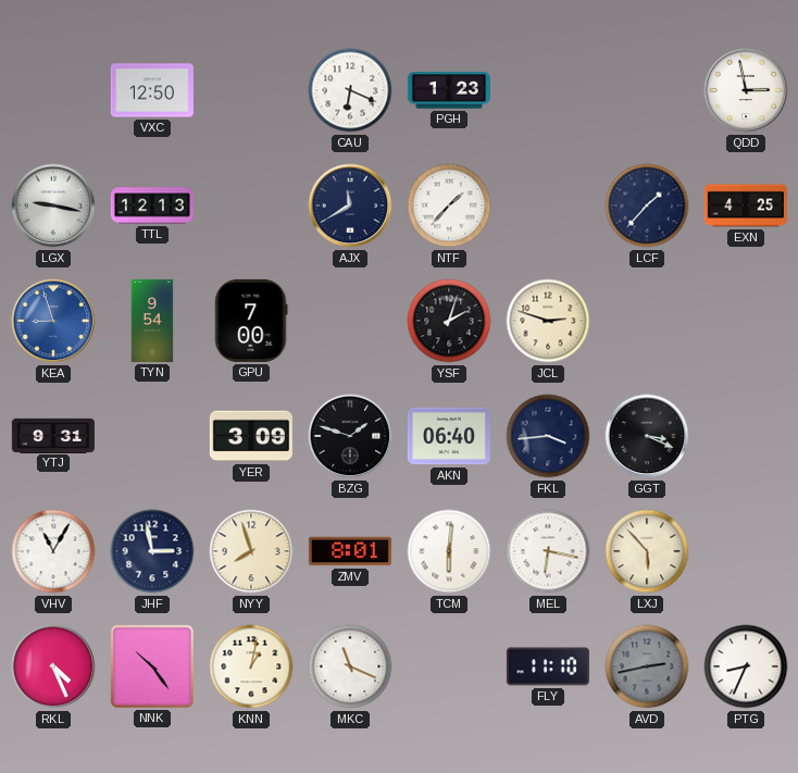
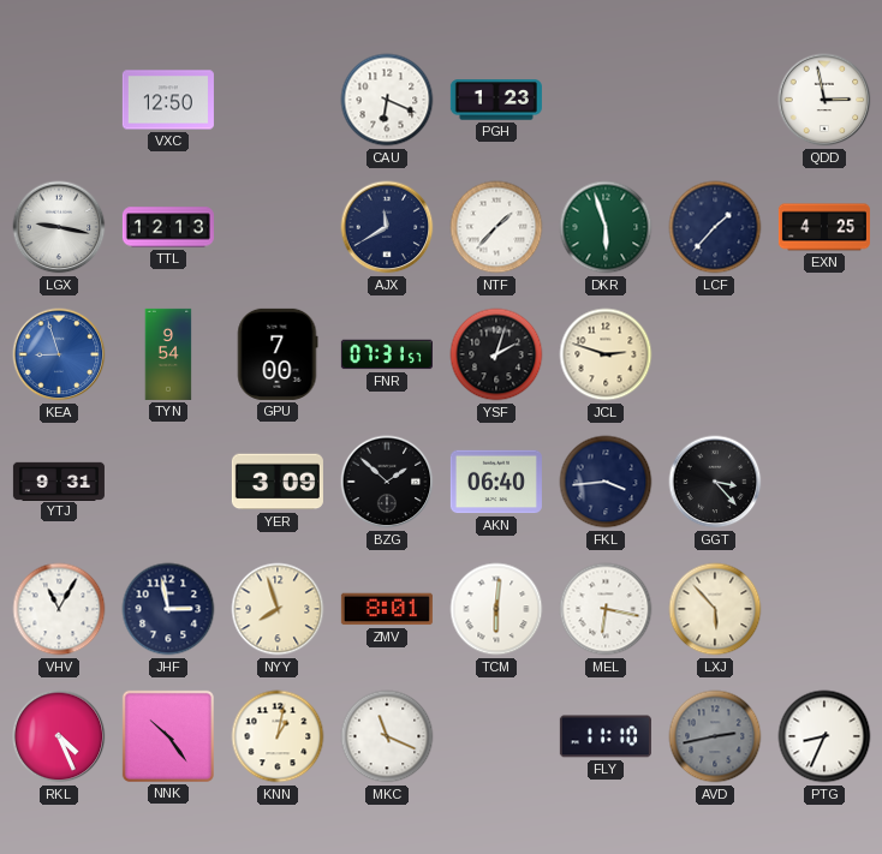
DKR: none -> 5:57 (606, 227)
FNR: none -> 07:31 (387, 354)
BZG: 1:48 -> 1:52 (387, 482)
GGT: 3:19 -> 3:23 (715, 482)
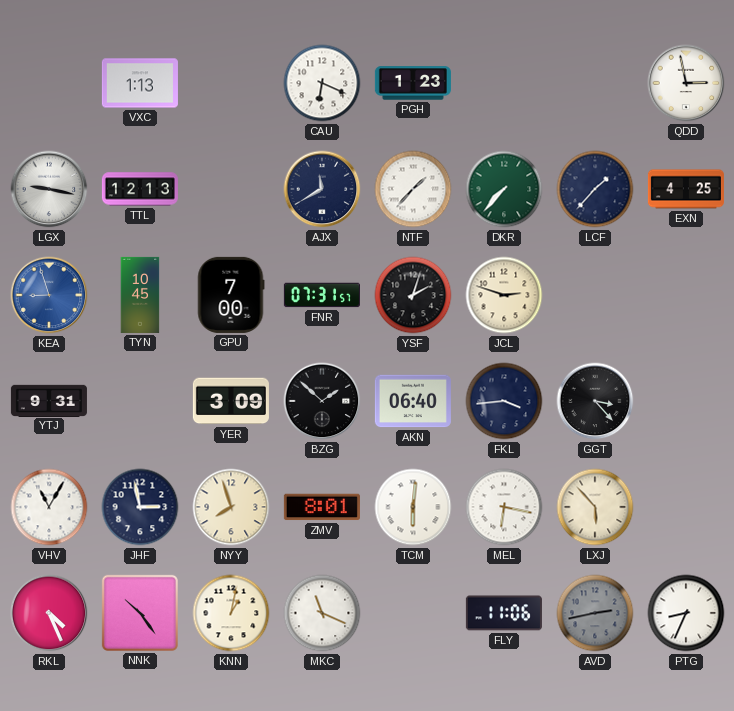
VXC: 12:50 -> 1:13 (140, 83)
DKR: 5:57 -> 7:37 (504, 189)
TYN: 9:54 -> 10:45 (140, 295)
FLY: 11:10 -> 11:06 (504, 613)
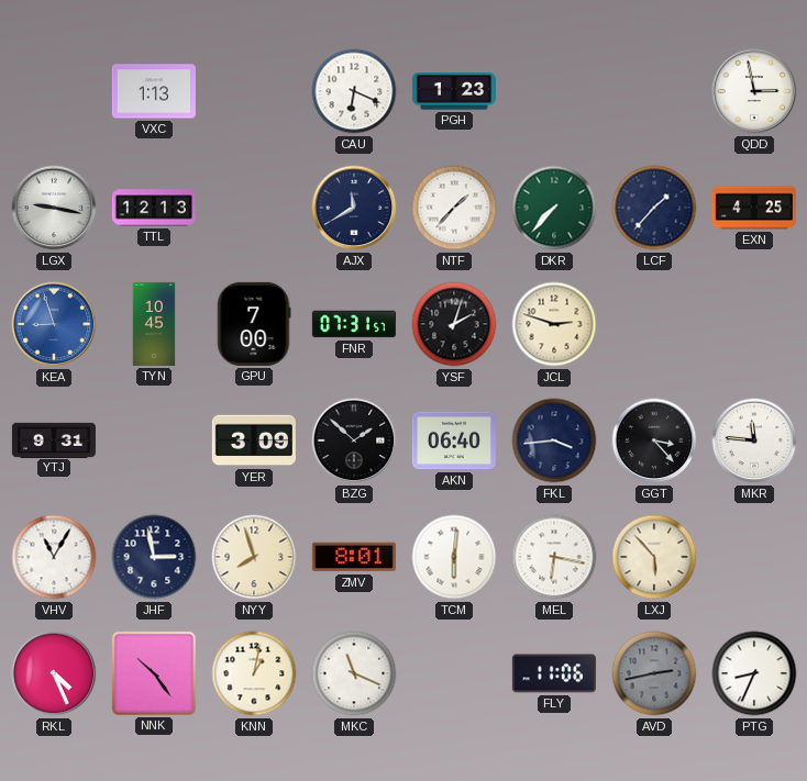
MKR: none -> 11:46 (754, 440)
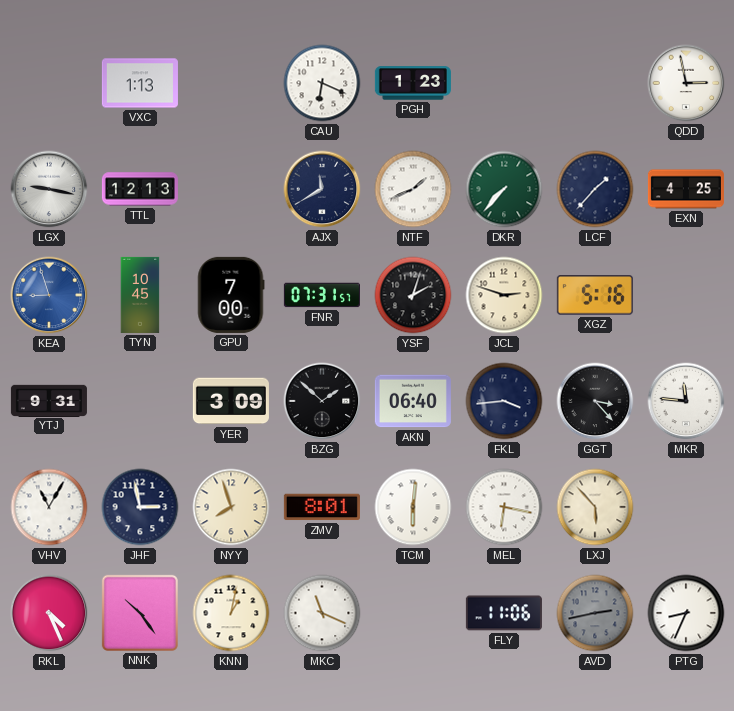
NTF: 1:37 -> 1:41 (413, 189)
XGZ: none -> 5:16 (595, 295)
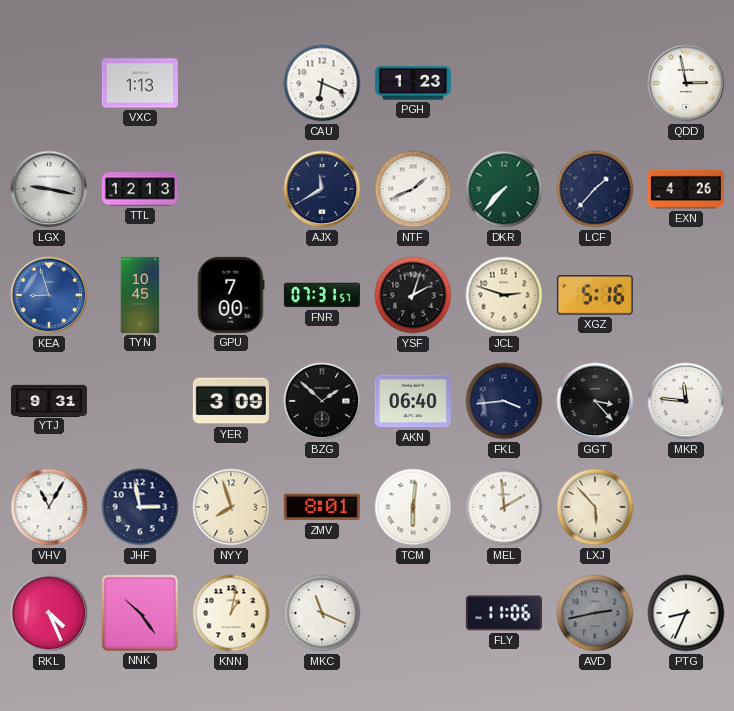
EXN: 4:25 -> 4:26 (686, 189)
MEL: 6:17 -> 1:59 (504, 507)
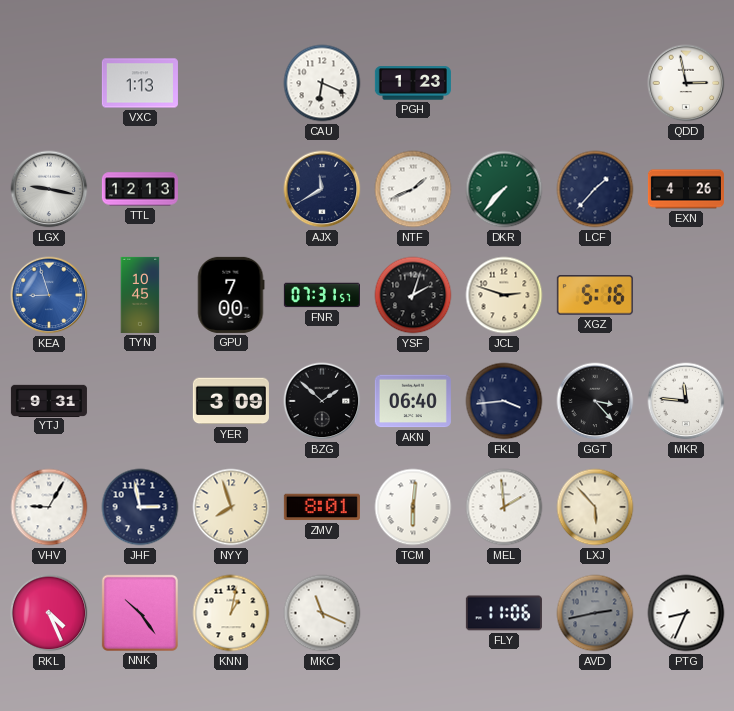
VHV: 11:05 -> 9:05 (49, 507)
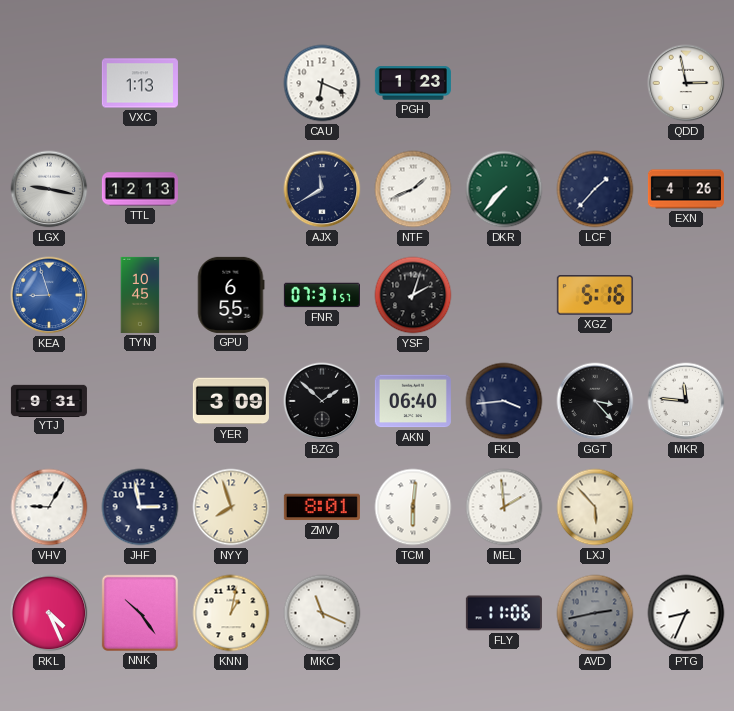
GPU: 7:00 -> 6:55 (231, 295)
JCL: 2:48 -> none (504, 295)
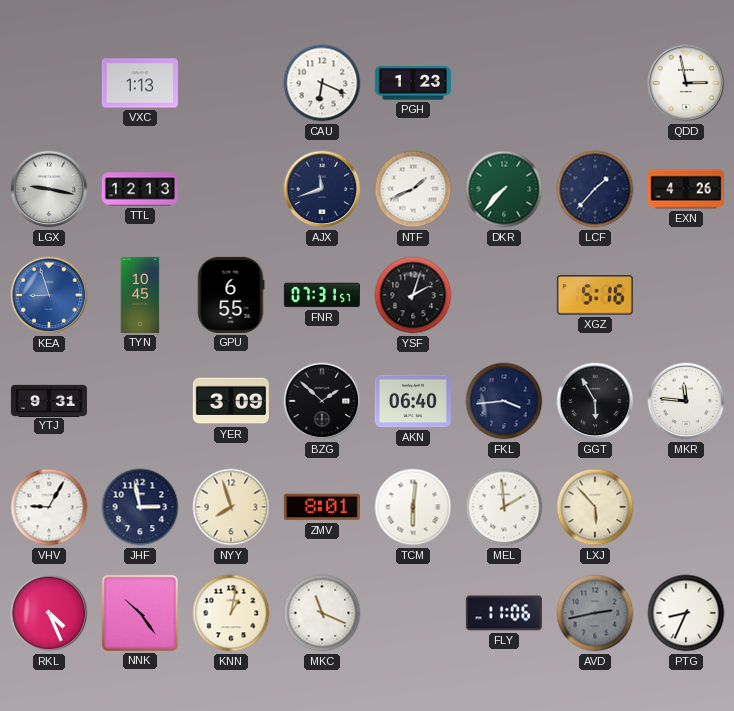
AJX: 11:40 -> 11:42 (322, 189)
GGT: 3:23 -> 5:55 (595, 401)
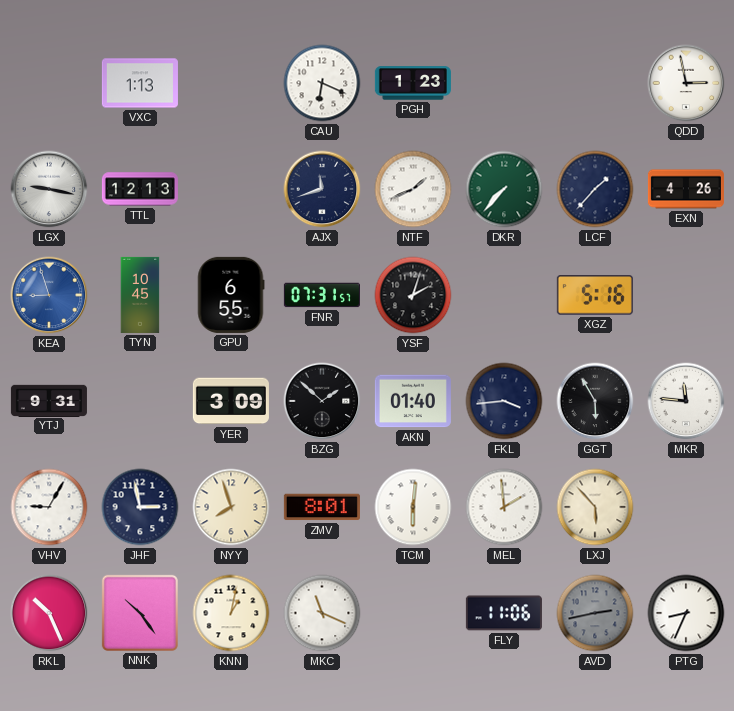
AKN: 06:40 -> 01:40 (413, 401)
RKL: 4:26 -> 10:26 (49, 613)
